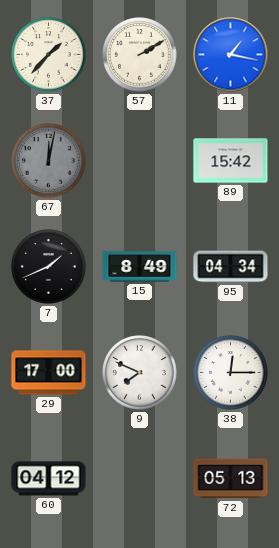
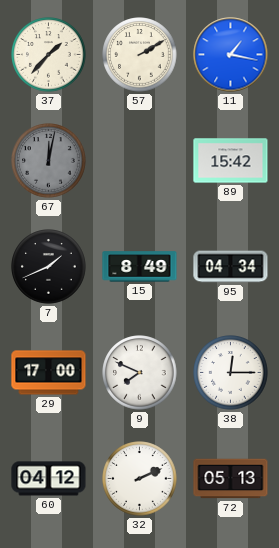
32: none -> 2:11 (140, 479)
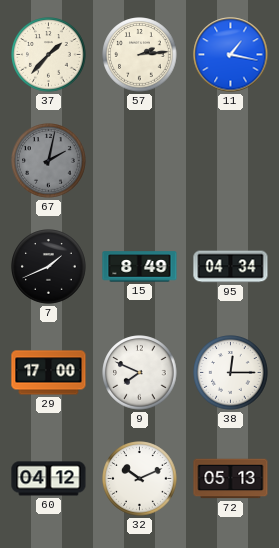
57: 2:10 -> 2:14 (140, 55)
67: 12:02 -> 2:02 (49, 161)
89: 15:42 -> none (231, 161)
32: 2:11 -> 10:11 (140, 479)
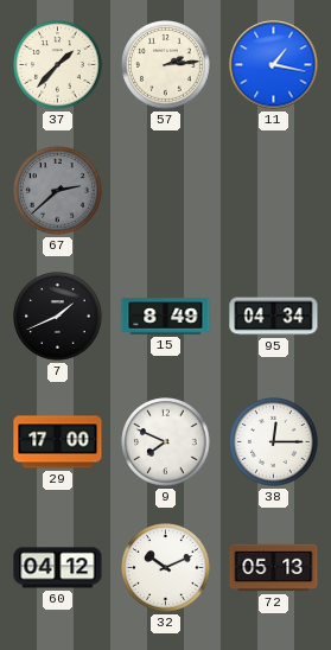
67: 2:02 -> 2:38 (58, 191)
